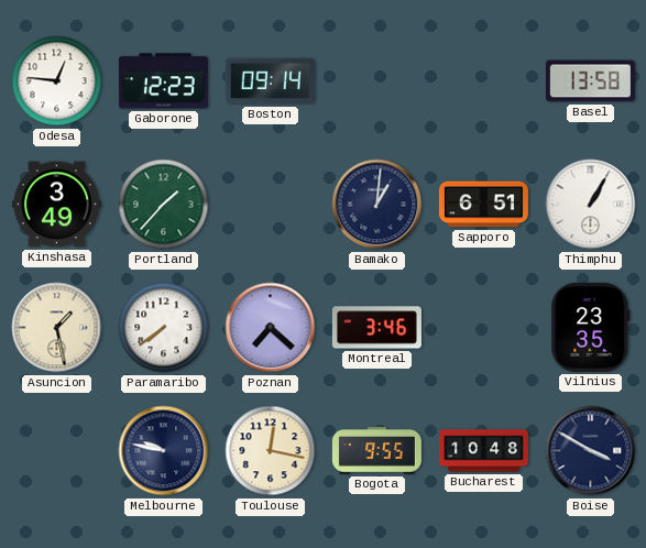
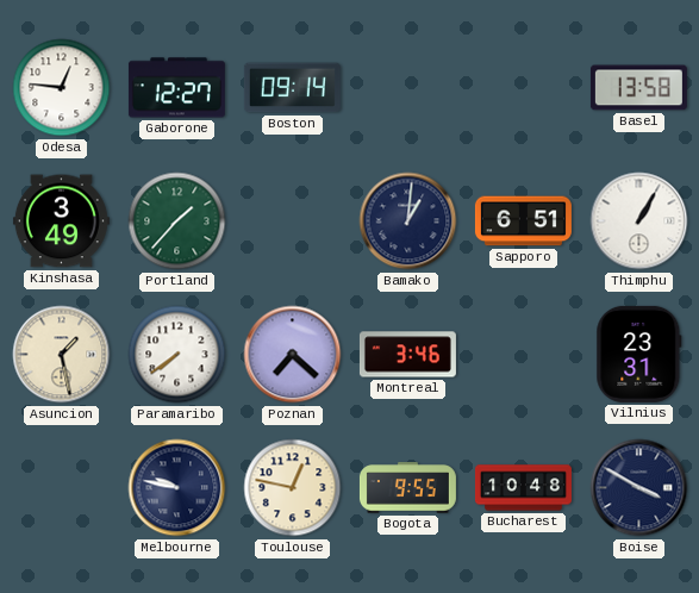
Gaborone: 12:23 -> 12:27 (176, 88)
Vilnius: 23:35 -> 23:31 (639, 354)
Toulouse: 12:17 -> 12:47 (293, 488)
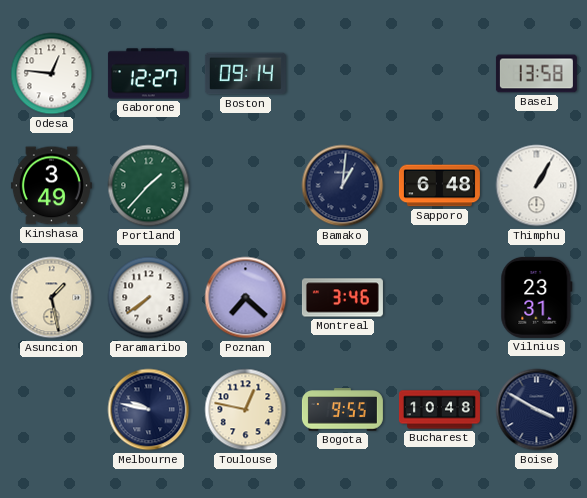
Sapporo: 6:51 -> 6:48 (439, 186)
